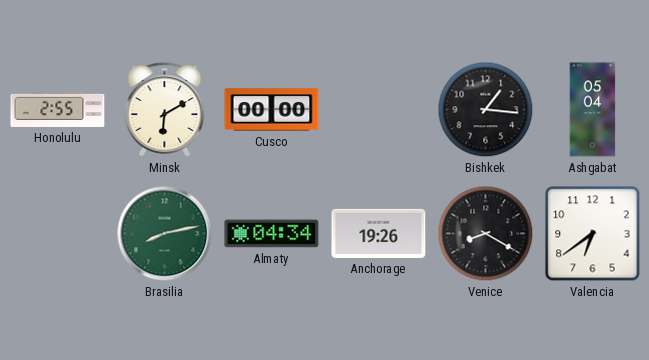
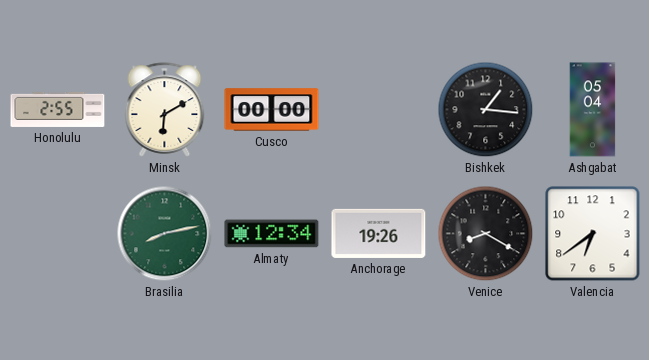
Almaty: 04:34 -> 12:34 (272, 234)
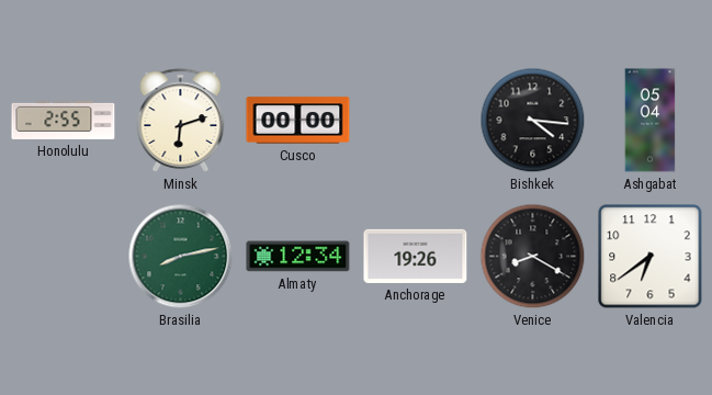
Minsk: 6:10 -> 6:12 (181, 121)
Bishkek: 1:16 -> 4:16 (533, 121)
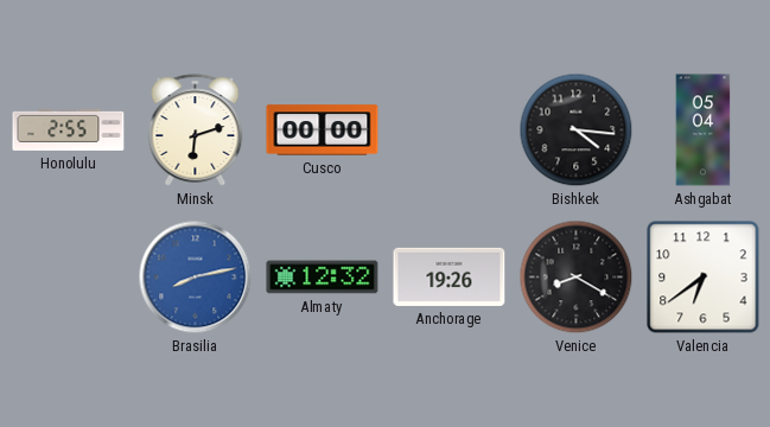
Brasilia dial: green -> blue (196, 278)
Almaty: 12:34 -> 12:32 (323, 278)
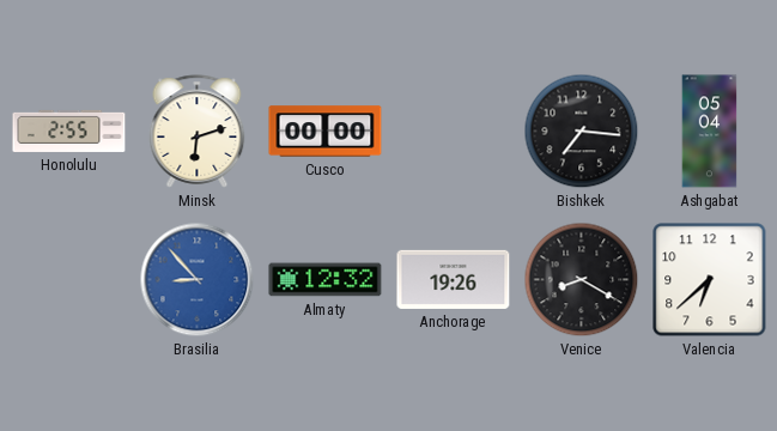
Bishkek: 4:16 -> 7:16 (582, 132)
Brasilia: 8:13 -> 8:53 (198, 280)
Valencia: 6:39 -> 6:38 (710, 280)
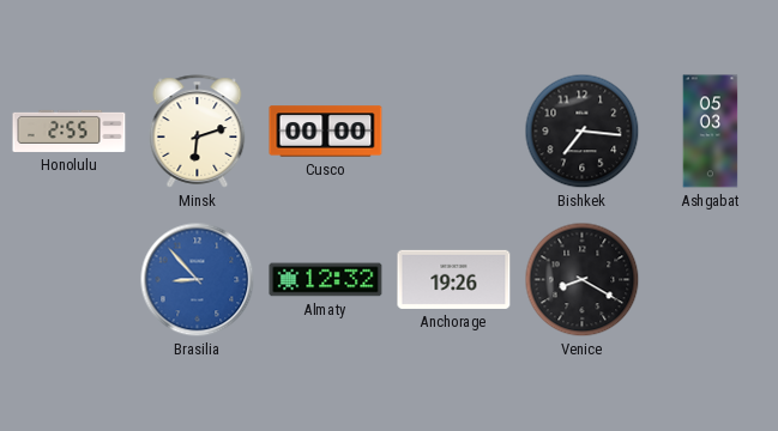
Ashgabat: 05:04 -> 05:03 (711, 132)
Valencia: 6:38 -> none (710, 280)
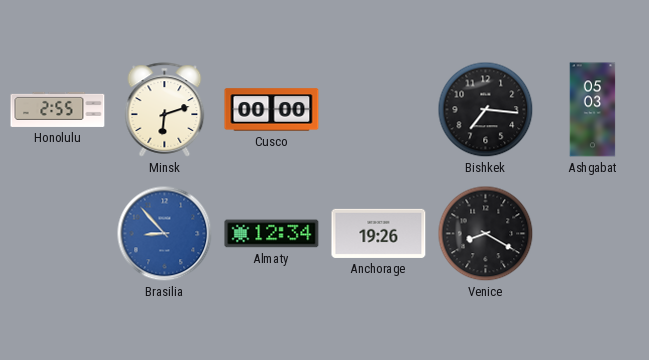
Almaty: 12:32 -> 12:34 (272, 234)
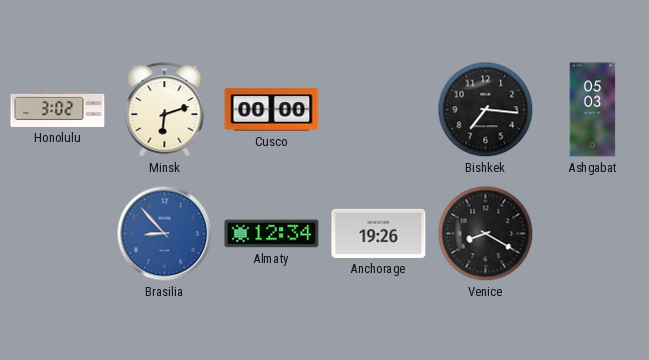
Honolulu: 2:55 -> 3:02 (58, 109)
